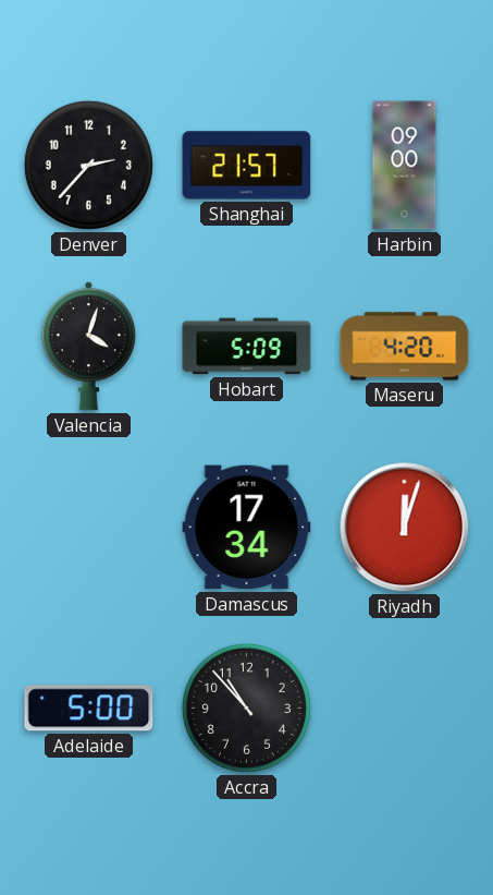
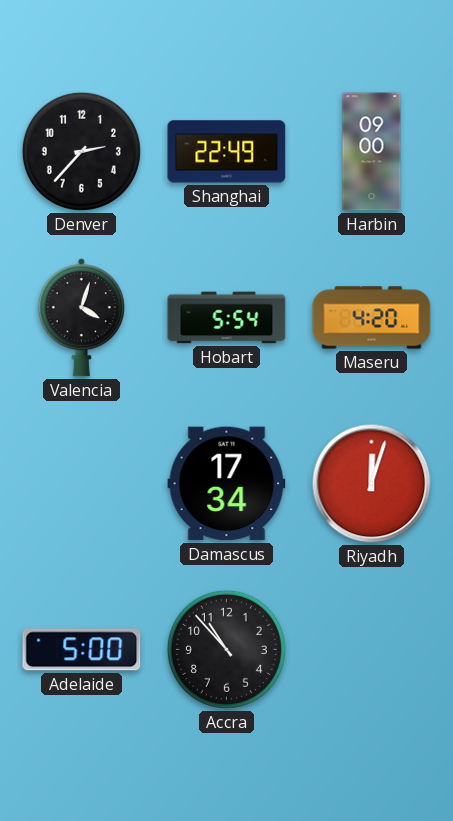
Shanghai: 21:57 -> 22:49 (227, 152)
Hobart: 5:09 -> 5:54 (227, 318)
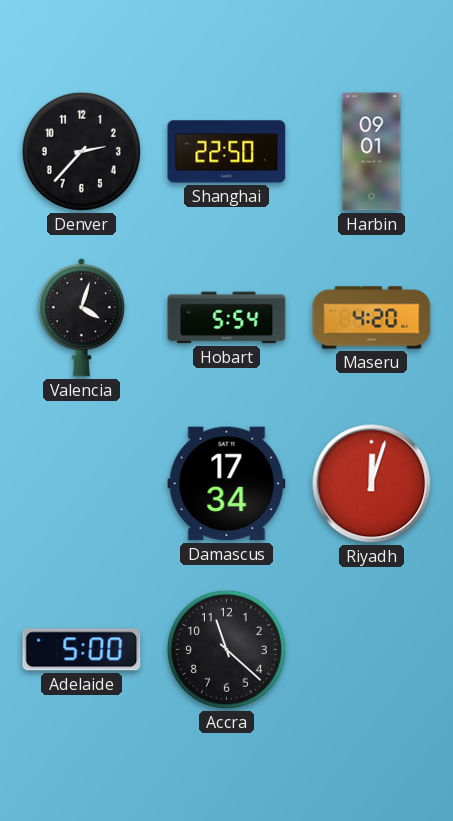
Shanghai: 22:49 -> 22:50 (227, 152)
Harbin: 09:00 -> 09:01 (372, 152)
Accra: 10:53 -> 11:22 (226, 649)
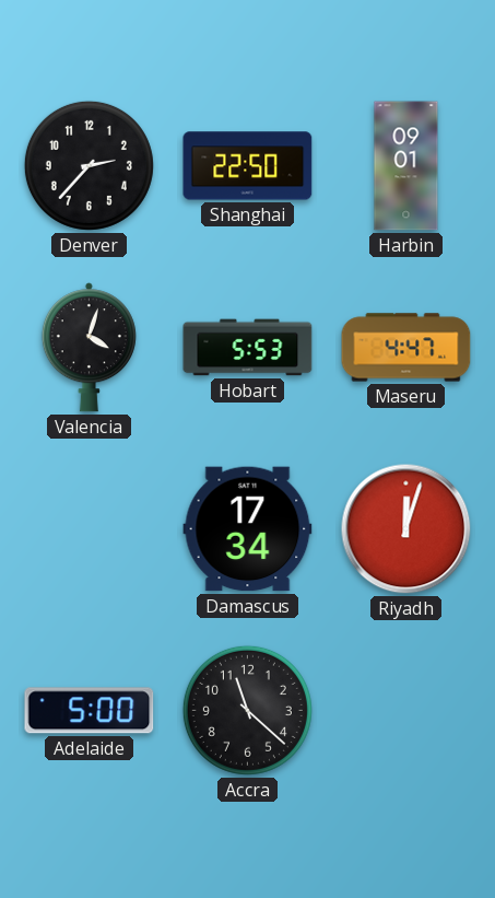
Hobart: 5:54 -> 5:53 (248, 348)
Maseru: 4:20 -> 4:47 (406, 348)
